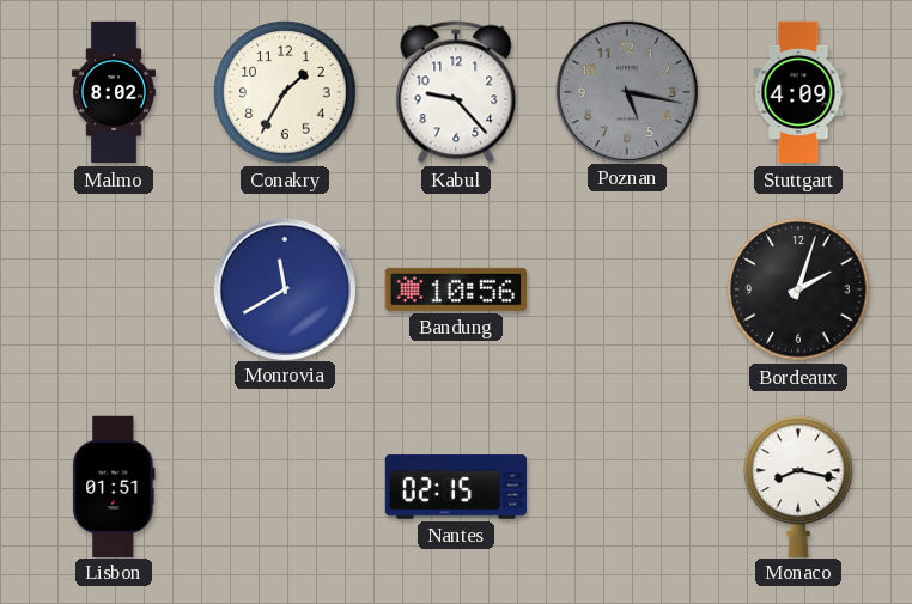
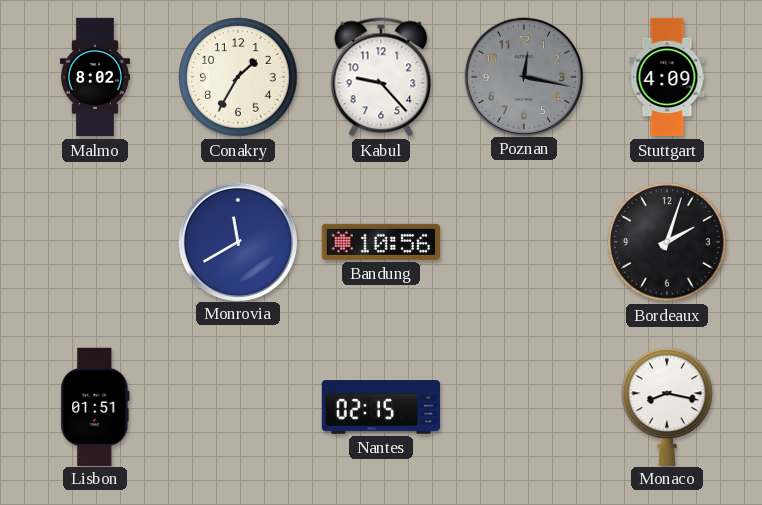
Poznan: 5:17 -> 12:17 (523, 76)
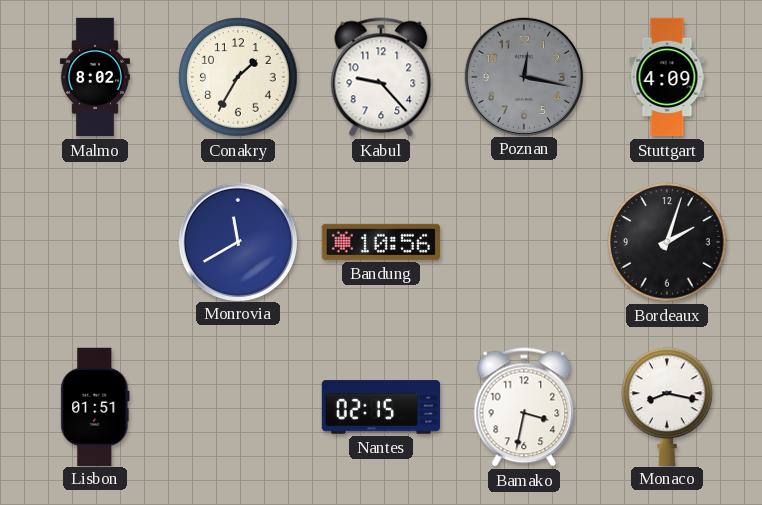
Bamako: none -> 3:32 (524, 407)
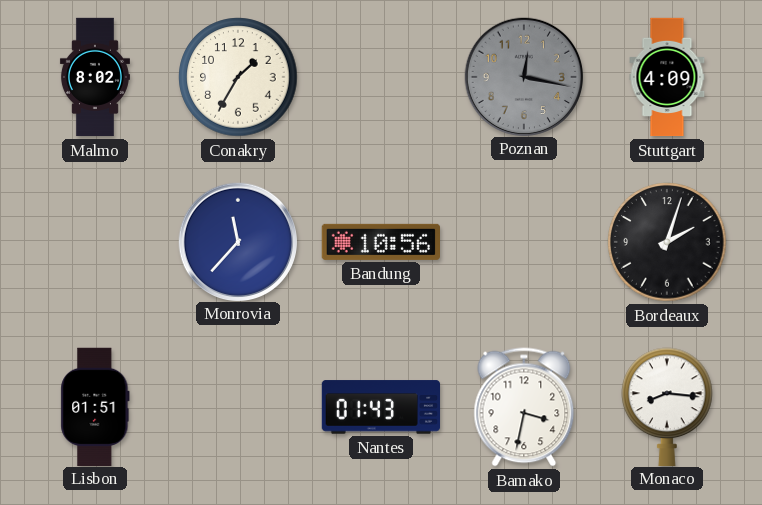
Kabul: 9:23 -> none (381, 77)
Monrovia: 11:40 -> 11:37 (237, 241)
Nantes: 02:15 -> 01:43 (381, 407)
Monaco: 8:17 -> 8:16 (667, 406)
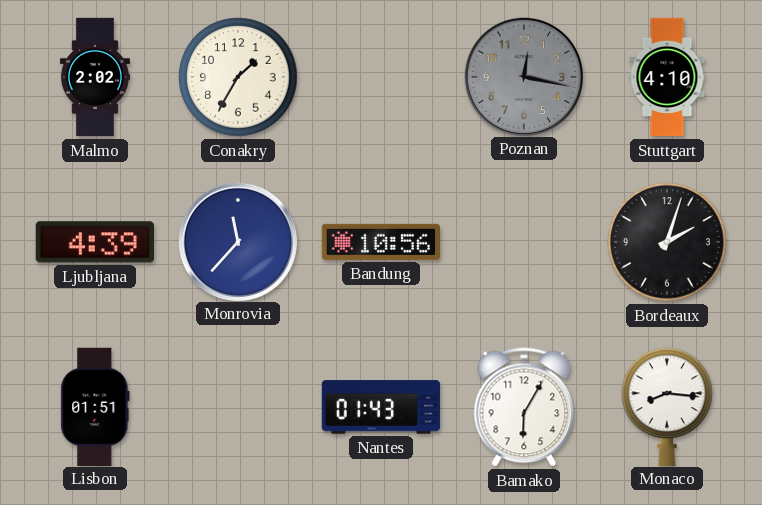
Malmo: 8:02 -> 2:02 (95, 77)
Stuttgart: 4:09 -> 4:10 (667, 77)
Ljubljana: none -> 4:39 (95, 242)
Bamako: 3:32 -> 6:05 (524, 407)
